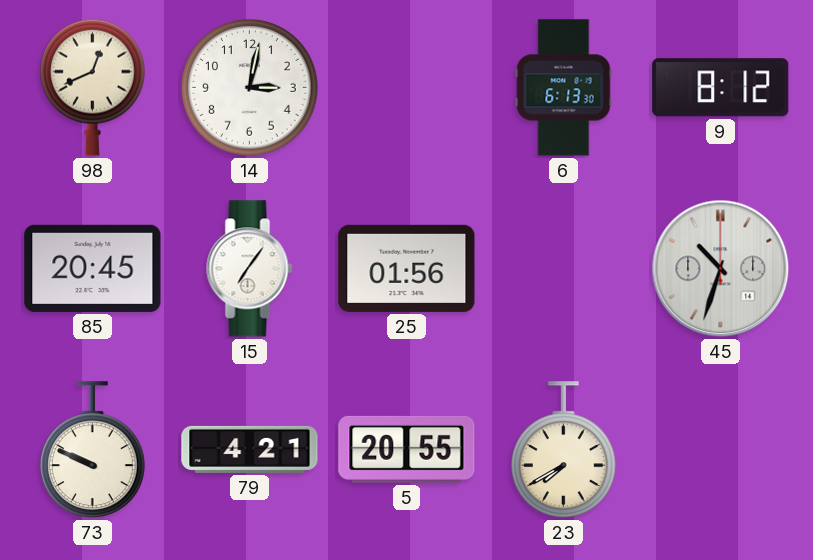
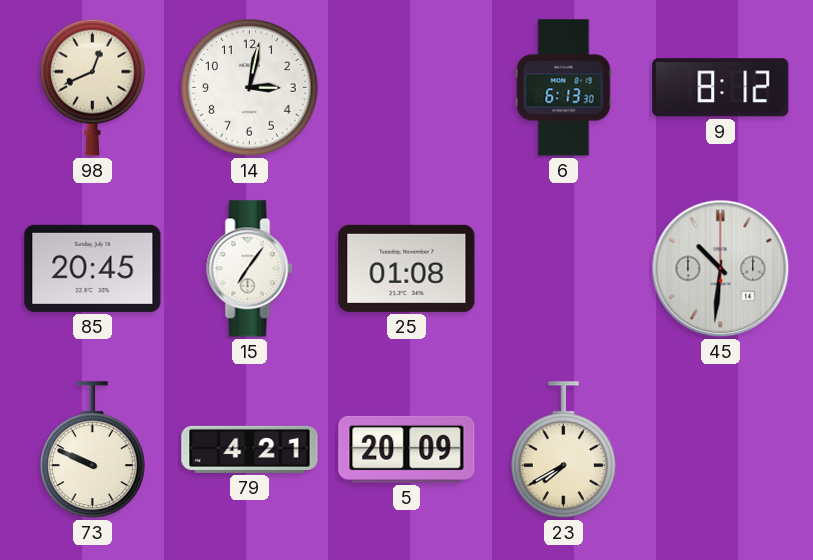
25: 01:56 -> 01:08 (407, 268)
45: 10:33 -> 10:31 (721, 269)
5: 20:55 -> 20:09 (407, 449)
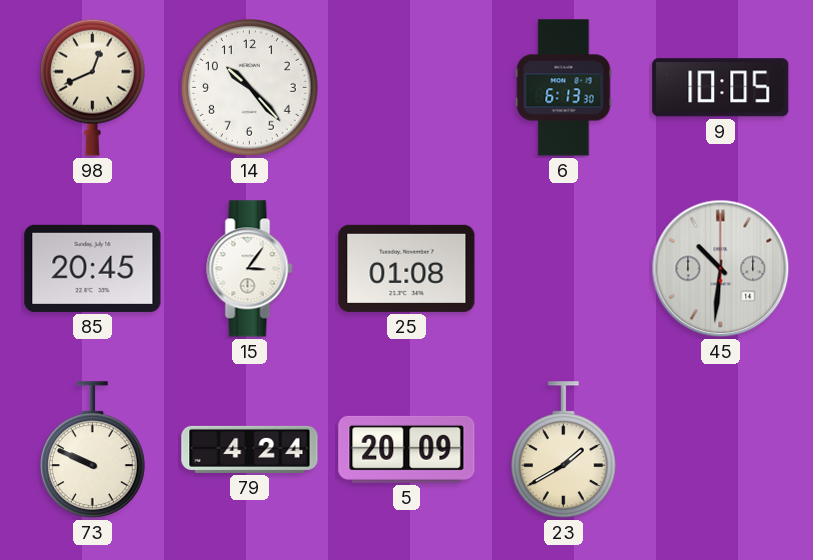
14: 3:02 -> 10:23 (250, 88)
9: 8:12 -> 10:05 (721, 88)
15: 7:06 -> 3:06 (250, 269)
79: 4:21 -> 4:24 (250, 449)
23: 7:40 -> 1:40 (563, 450)
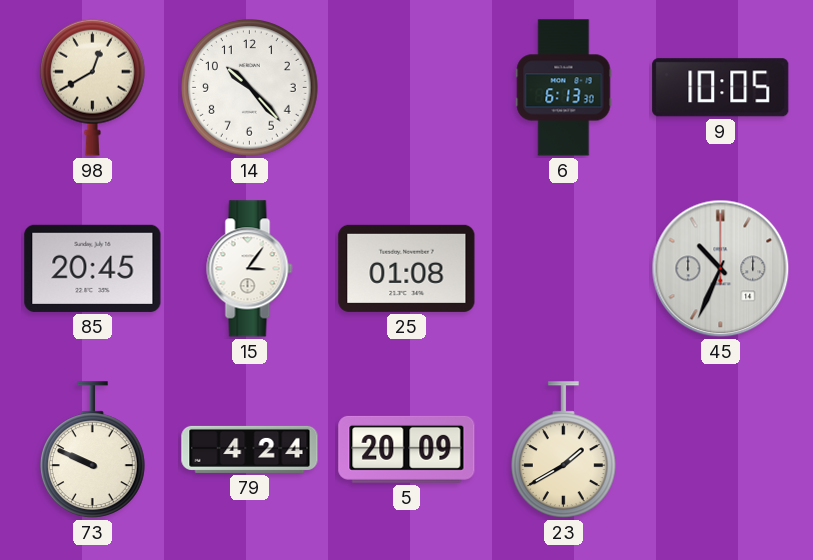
98: 12:41 -> 12:40 (92, 87)
45: 10:31 -> 10:34 (721, 269)
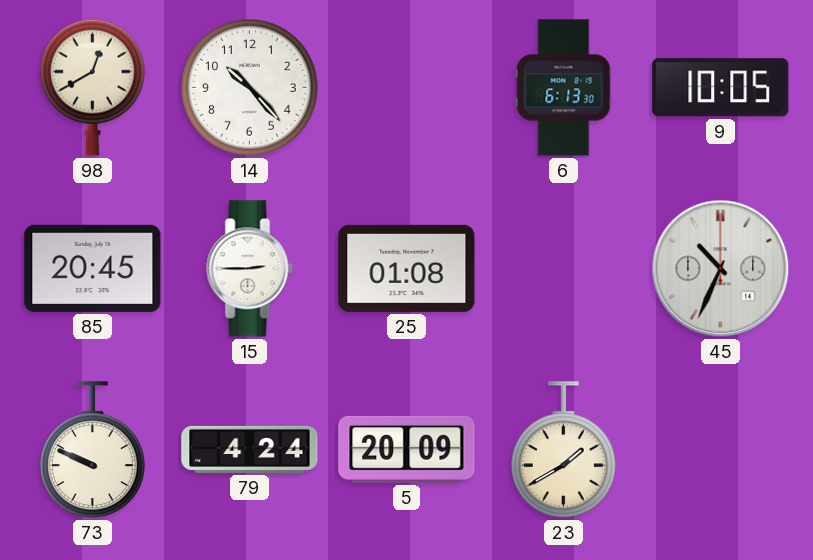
15: 3:06 -> 2:45 (250, 269)
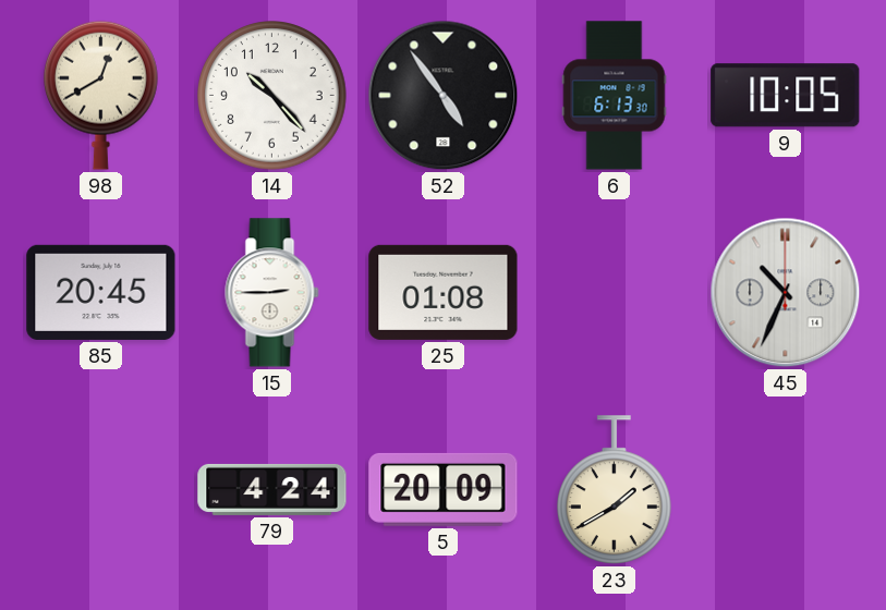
52: none -> 4:54 (444, 96)
73: 9:49 -> none (92, 450)
